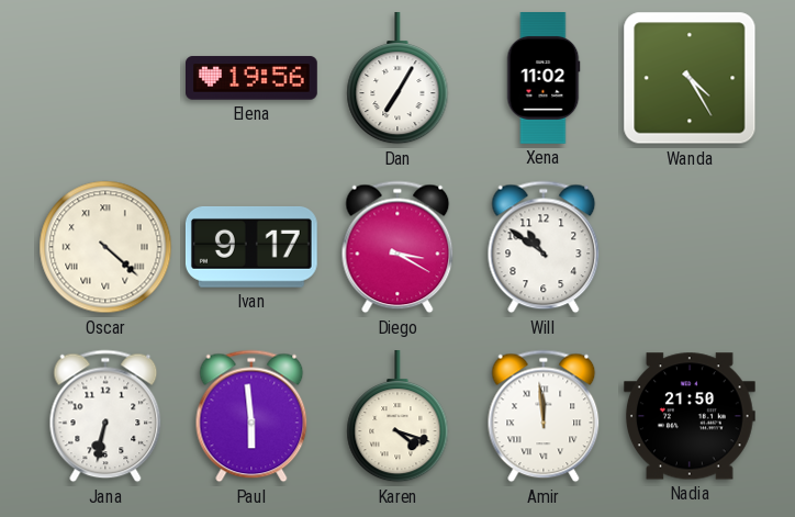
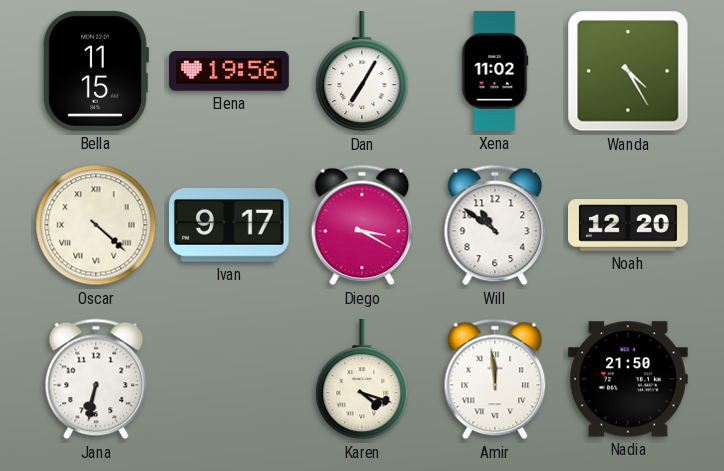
Bella: none -> 11:15 (96, 71)
Noah: none -> 12:20 (629, 226)
Paul: 5:59 -> none (251, 416)
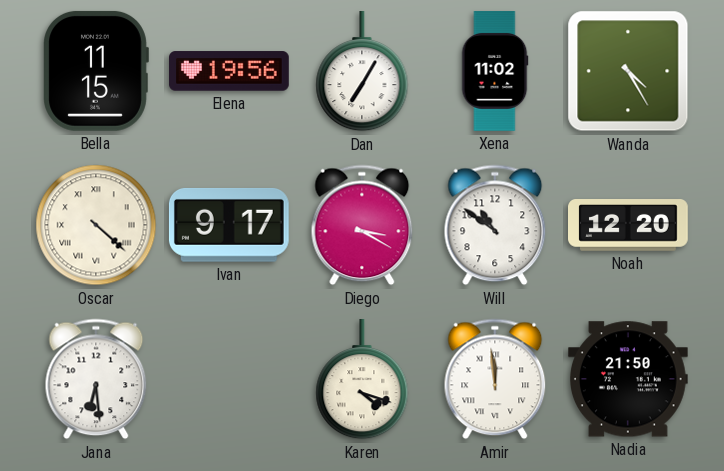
Jana: 6:32 -> 6:29 (96, 379)
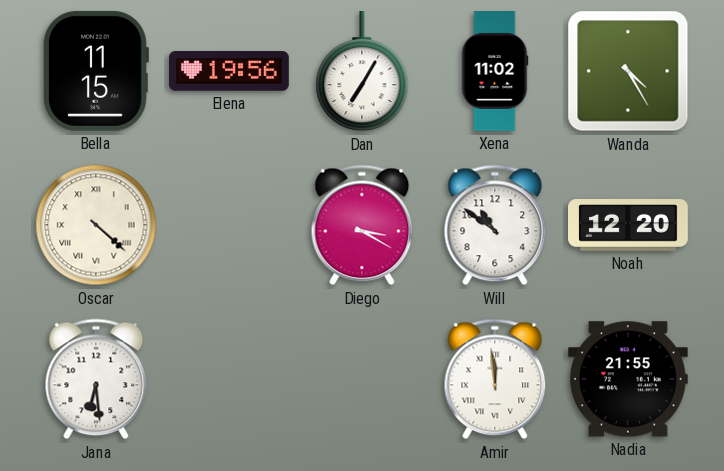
Ivan: 9:17 -> none (229, 225)
Karen: 4:18 -> none (362, 380)
Nadia: 21:50 -> 21:55 (628, 379)
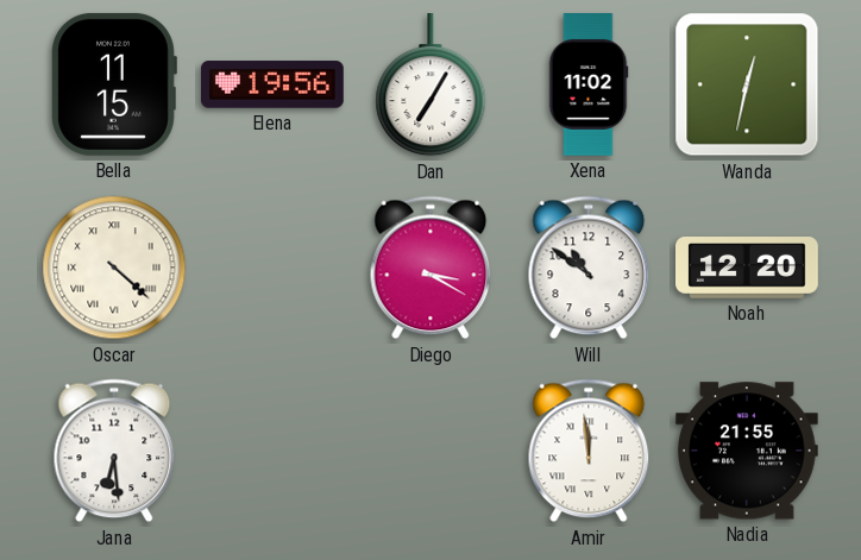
Wanda: 4:25 -> 12:32 (747, 84)
